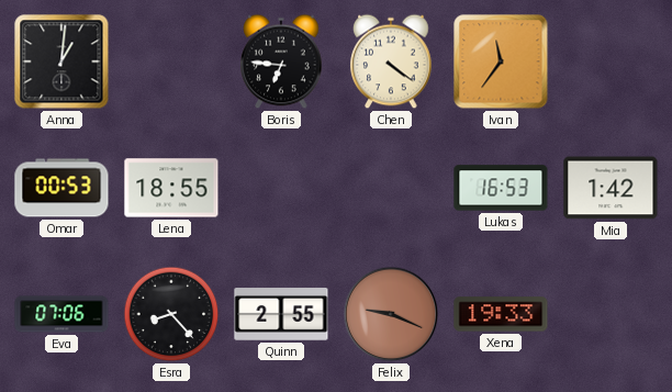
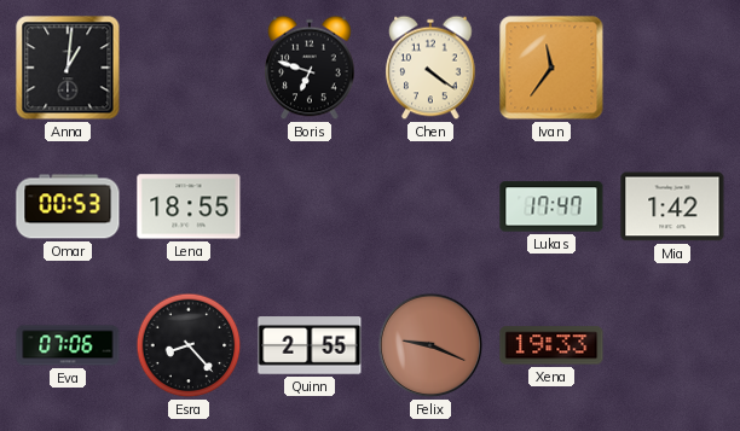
Boris: 6:46 -> 6:48 (310, 68)
Lukas: 16:53 -> 17:47 (551, 206)
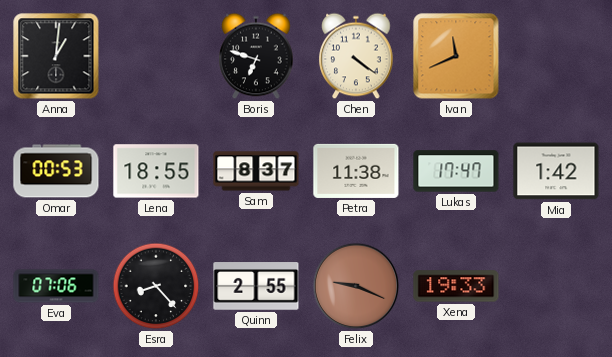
Ivan: 11:36 -> 11:41 (456, 56)
Sam: none -> 8:37 (256, 171)
Petra: none -> 11:38 (356, 171)
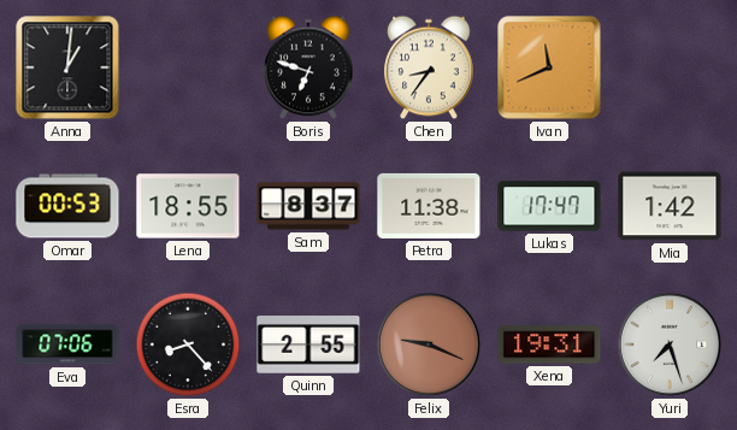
Chen: 4:21 -> 8:36 (429, 67)
Xena: 19:33 -> 19:31 (549, 344)
Yuri: none -> 7:27 (670, 344)
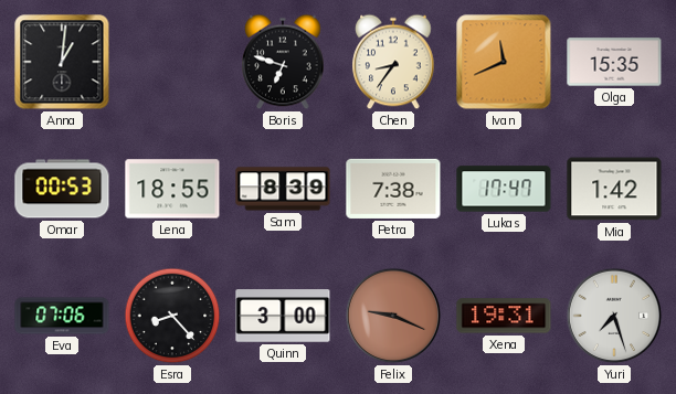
Olga: none -> 15:35 (614, 62)
Sam: 8:37 -> 8:39 (283, 189)
Petra: 11:38 -> 7:38 (393, 189)
Quinn: 2:55 -> 3:00 (283, 316)
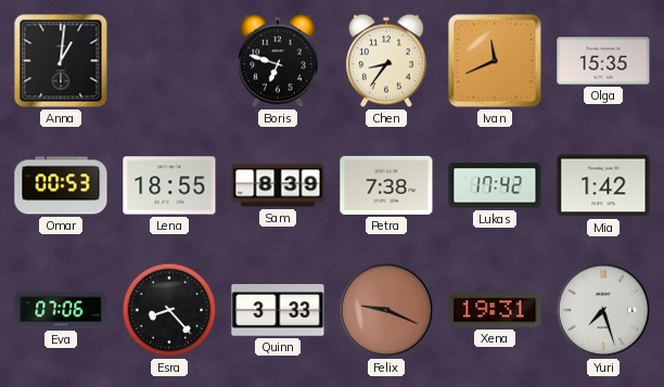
Lukas: 17:47 -> 17:42 (495, 185)
Quinn: 3:00 -> 3:33 (278, 310)
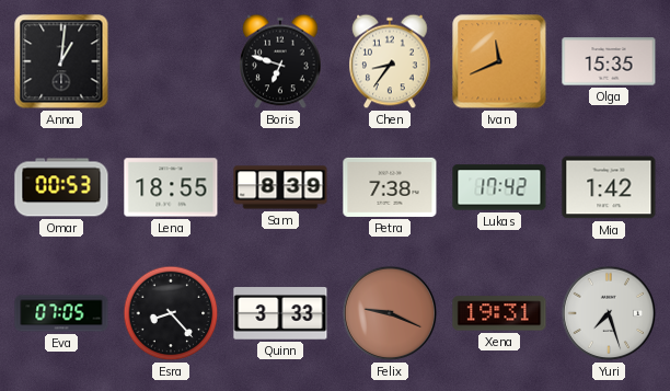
Eva: 07:06 -> 07:05 (61, 313)
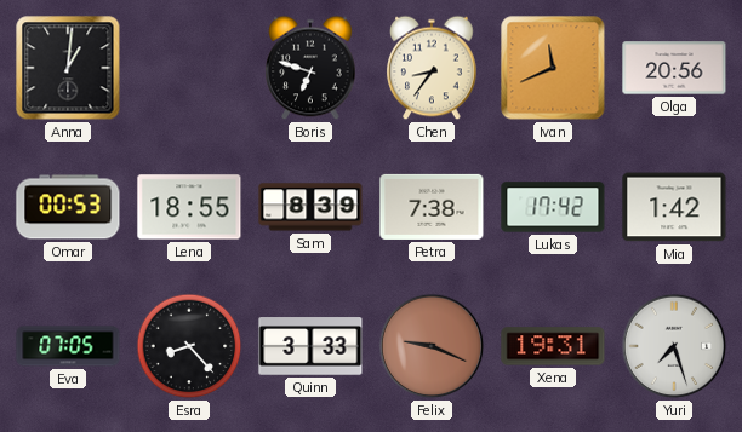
Olga: 15:35 -> 20:56 (674, 68)
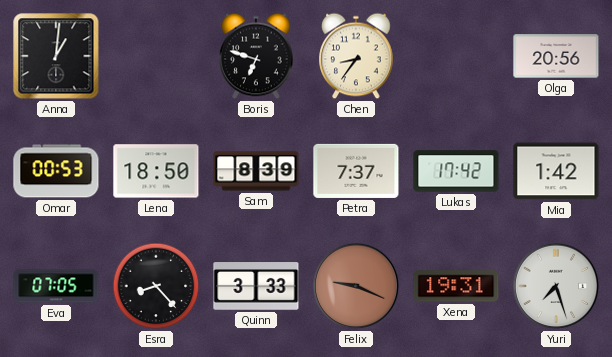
Ivan: 11:41 -> none (553, 68)
Lena: 18:55 -> 18:50 (156, 171)
Petra: 7:38 -> 7:37 (356, 171)
